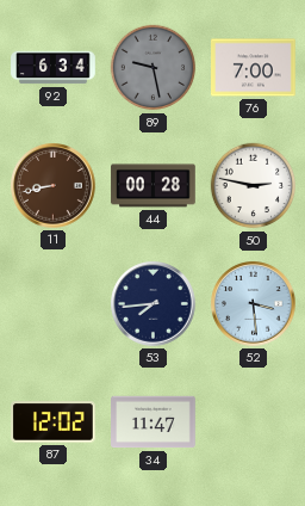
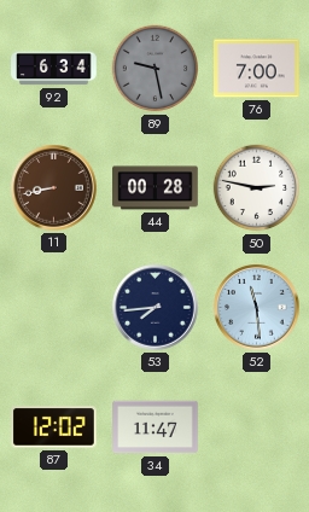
52: 3:29 -> 11:29 (257, 308)
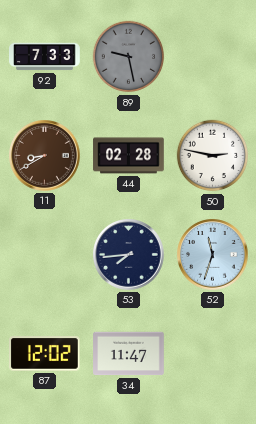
92: 6:34 -> 7:33 (45, 57)
76: 7:00 -> none (257, 69)
11: 8:43 -> 8:40 (45, 156)
44: 00:28 -> 02:28 (129, 156)
52: 11:29 -> 11:33 (213, 255)
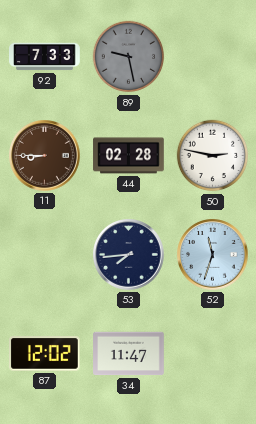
11: 8:40 -> 8:45 (45, 156)
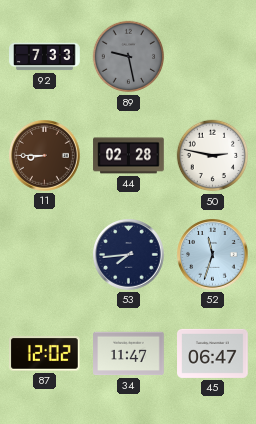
45: none -> 06:47 (213, 353)
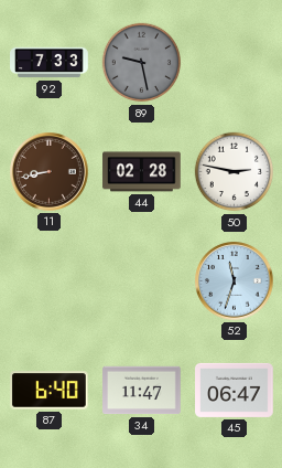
11: 8:45 -> 8:43 (50, 172)
53: 7:44 -> none (129, 255)
87: 12:02 -> 6:40 (50, 391)
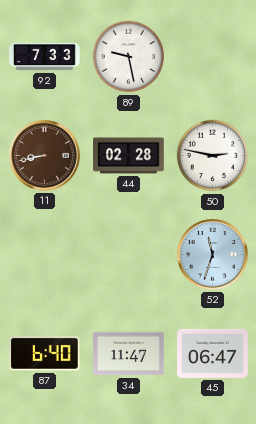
89 dial: grey -> white (129, 57)
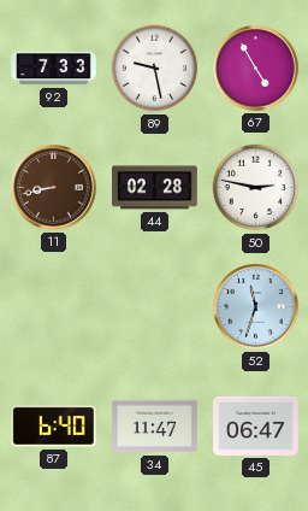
67: none -> 4:55 (256, 69)
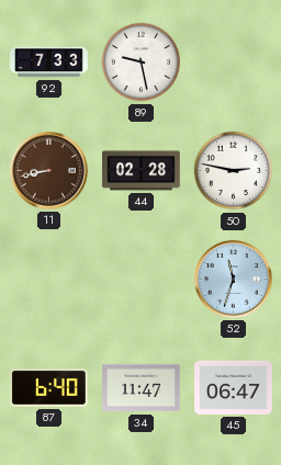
67: 4:55 -> none (256, 69)
